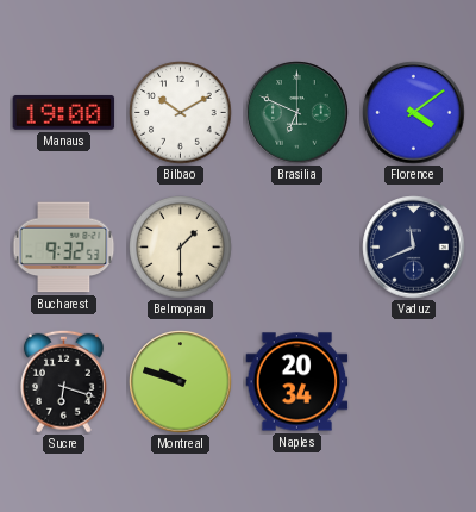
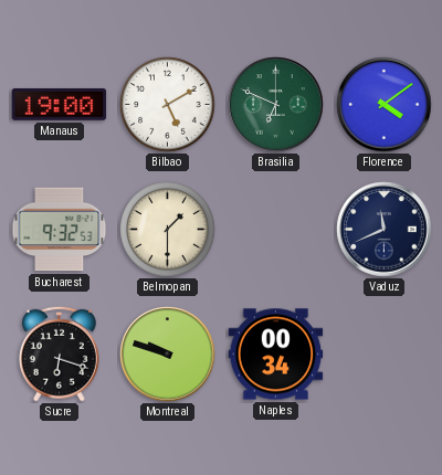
Bilbao: 10:10 -> 5:10 (168, 105)
Naples: 20:34 -> 00:34 (276, 355)
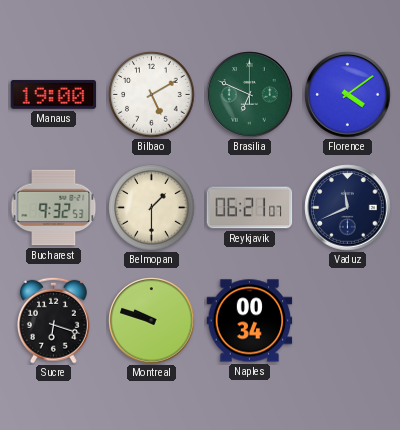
Reykjavik: none -> 06:21 (250, 208)
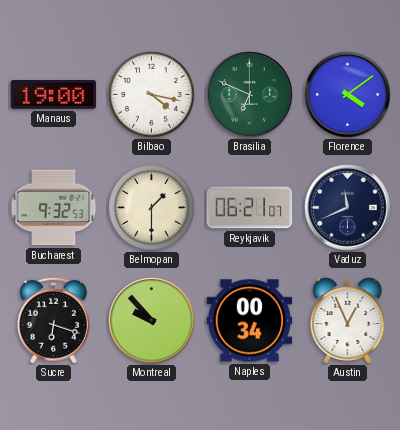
Bilbao: 5:10 -> 4:17 (152, 95)
Montreal: 9:48 -> 9:53 (152, 321)
Austin: none -> 12:56 (348, 321)
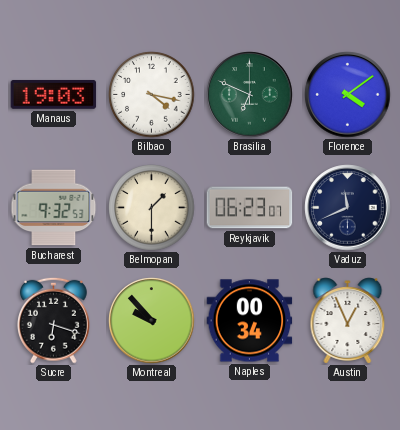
Manaus: 19:00 -> 19:03 (54, 95)
Reykjavik: 06:21 -> 06:23 (250, 208)
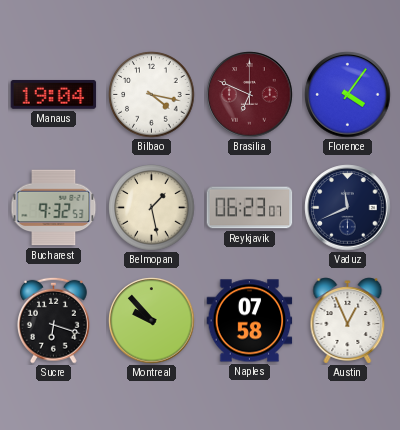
Manaus: 19:03 -> 19:04 (54, 95)
Brasilia dial: green -> burgundy (250, 95)
Florence: 4:09 -> 4:06 (348, 95)
Belmopan: 1:30 -> 1:28 (152, 208)
Naples: 00:34 -> 07:58 (250, 321)
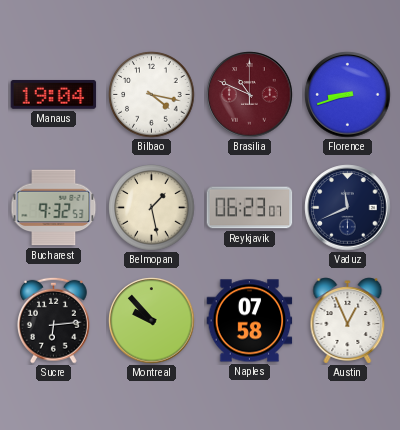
Brasilia: 6:49 -> 10:49 (250, 95)
Florence: 4:06 -> 8:42 (348, 95)
Sucre: 6:18 -> 6:14 (53, 320)
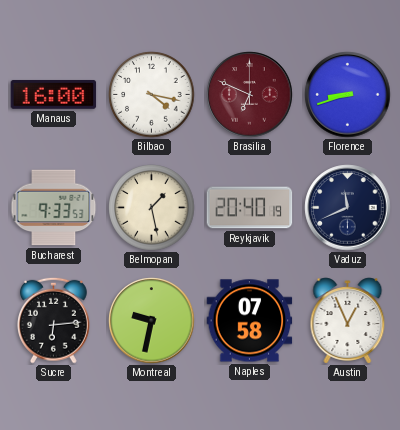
Manaus: 19:04 -> 16:00 (54, 95)
Brasilia: 10:49 -> 6:49 (250, 95)
Bucharest: 9:32 -> 9:33 (54, 208)
Reykjavik: 06:23 -> 20:40 (250, 208)
Montreal: 9:53 -> 9:32 (152, 321)
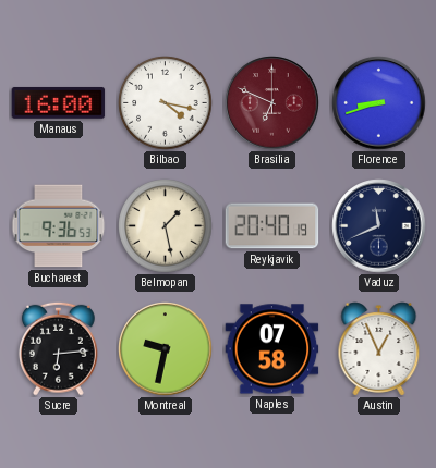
Bucharest: 9:33 -> 9:36 (59, 226)
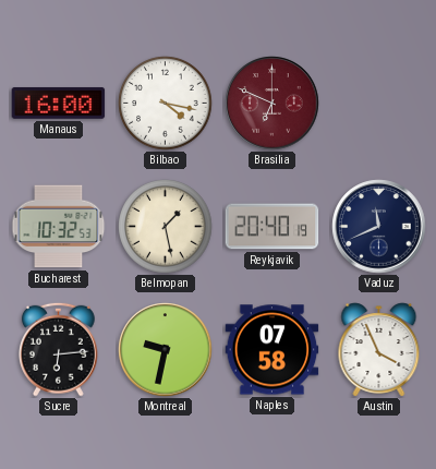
Florence: 8:42 -> none (379, 103)
Bucharest: 9:36 -> 10:32 (59, 227)
Austin: 12:56 -> 3:56 (379, 350)
